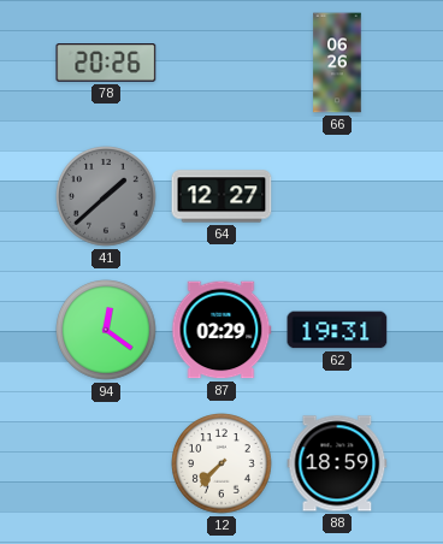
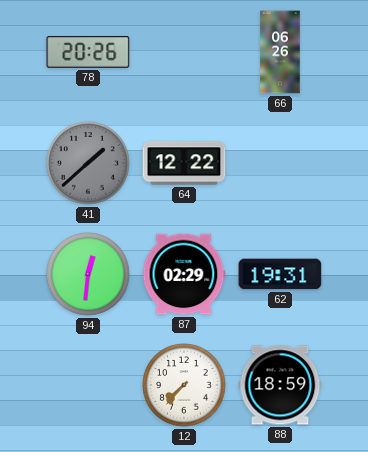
64: 12:27 -> 12:22 (184, 163)
94: 12:21 -> 12:31 (88, 274)
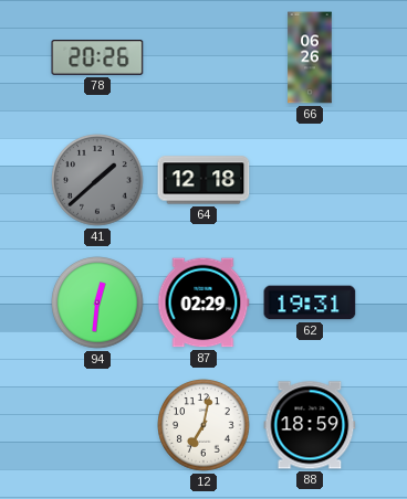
64: 12:22 -> 12:18 (203, 180)
12: 7:37 -> 7:02 (203, 425)
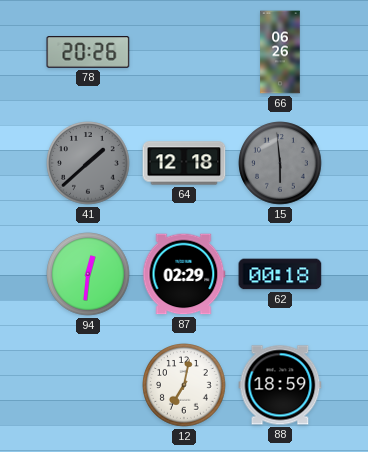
15: none -> 5:59 (280, 163)
62: 19:31 -> 00:18 (280, 274)
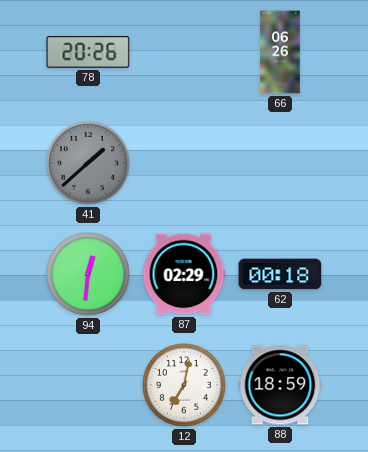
64: 12:18 -> none (184, 163)
15: 5:59 -> none (280, 163)
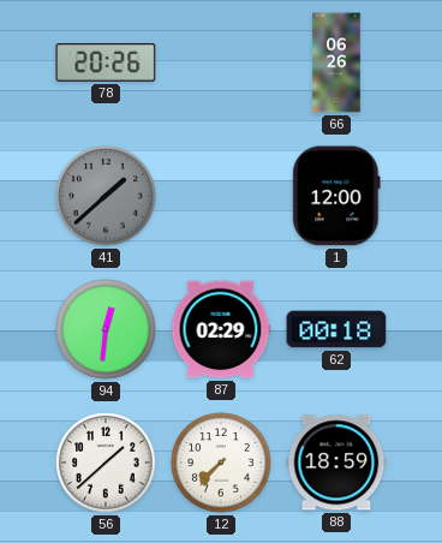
1: none -> 12:00 (336, 196)
56: none -> 1:38 (106, 463)
12: 7:02 -> 7:37 (221, 463)
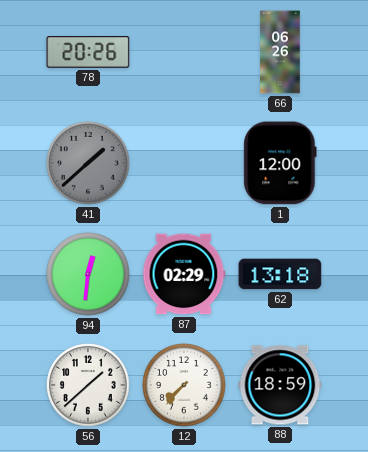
62: 00:18 -> 13:18 (280, 274)
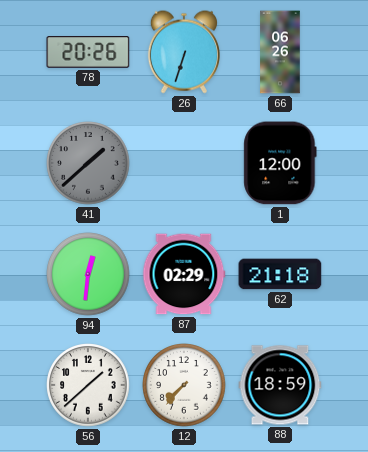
26: none -> 6:33 (184, 52)
62: 13:18 -> 21:18 (280, 274)
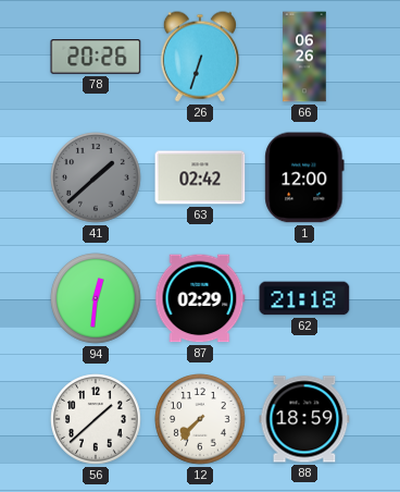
63: none -> 02:42 (200, 177)
